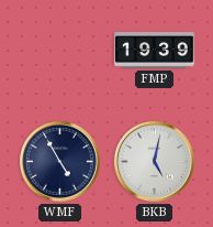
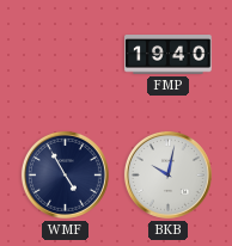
FMP: 19:39 -> 19:40 (169, 55)
BKB: 5:02 -> 10:02 (167, 174)
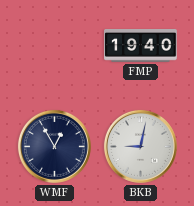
WMF: 4:55 -> 12:55 (54, 146)
BKB: 10:02 -> 9:02 (140, 146)
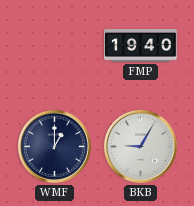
WMF: 12:55 -> 1:00 (54, 146)
BKB: 9:02 -> 9:05 (140, 146)
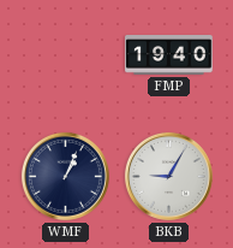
WMF: 1:00 -> 1:04 (65, 176)
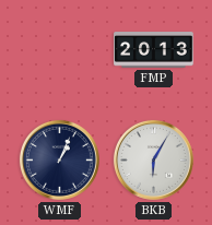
FMP: 19:40 -> 20:13 (154, 50)
BKB: 9:05 -> 6:05 (153, 159)
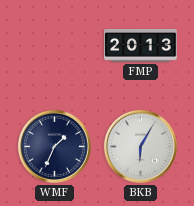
WMF: 1:04 -> 1:34 (54, 146)
